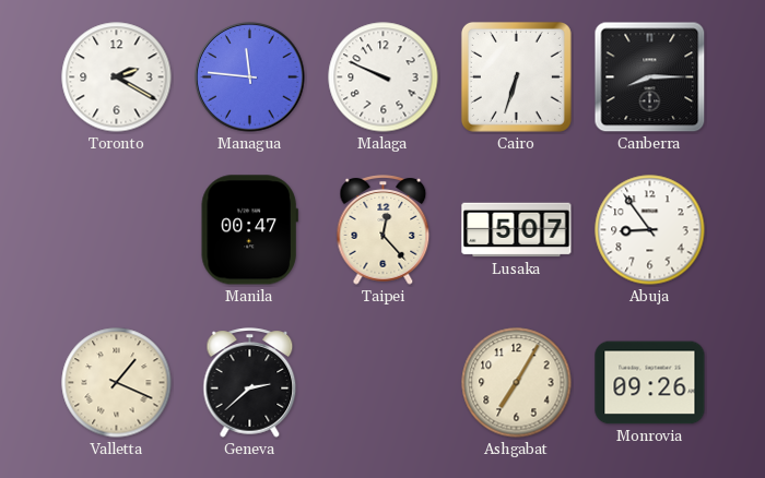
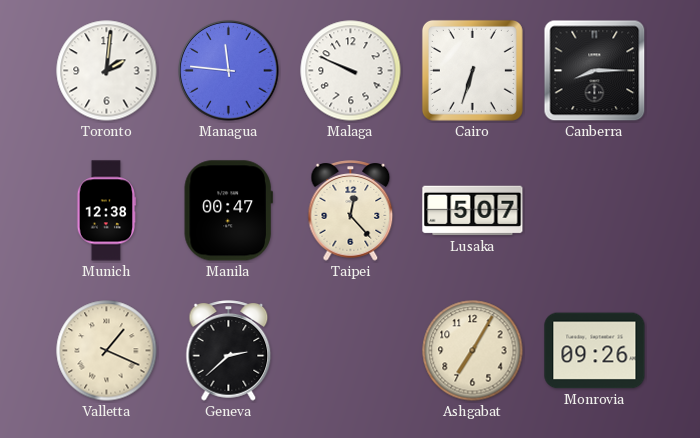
Toronto: 2:20 -> 2:01 (107, 71)
Munich: none -> 12:38 (106, 211)
Abuja: 8:54 -> none (650, 230)
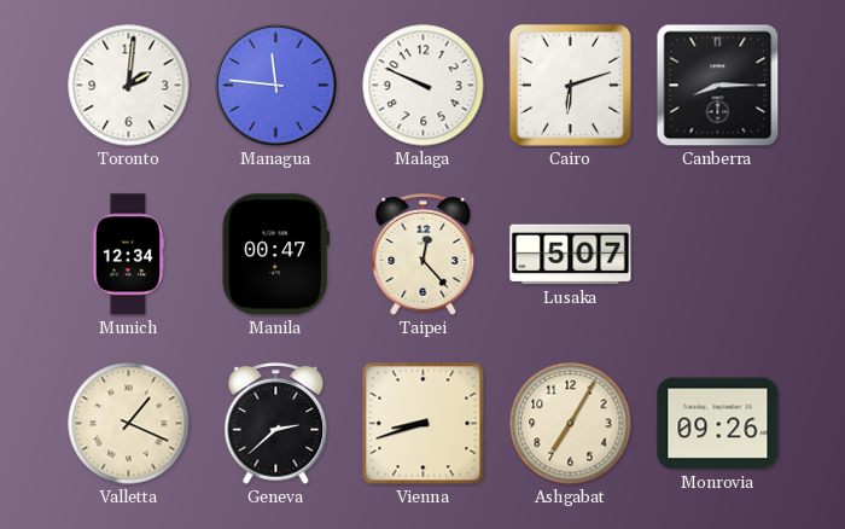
Cairo: 6:33 -> 6:12 (570, 85)
Munich: 12:38 -> 12:34 (128, 255)
Vienna: none -> 8:42 (424, 424)
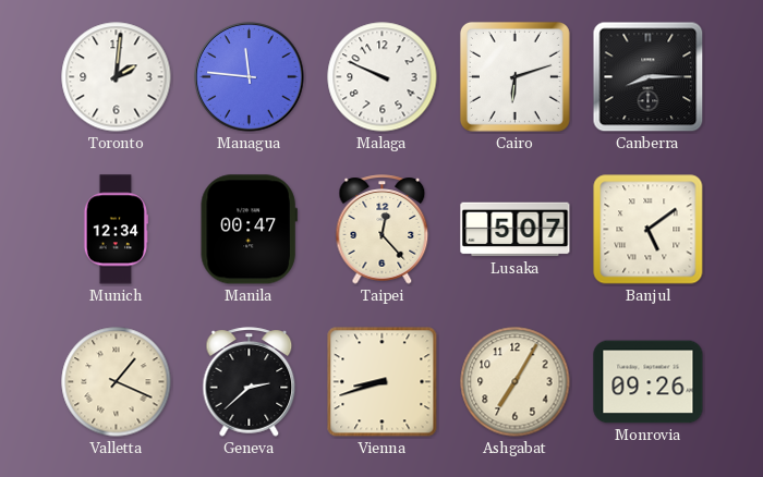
Banjul: none -> 5:09 (649, 230)
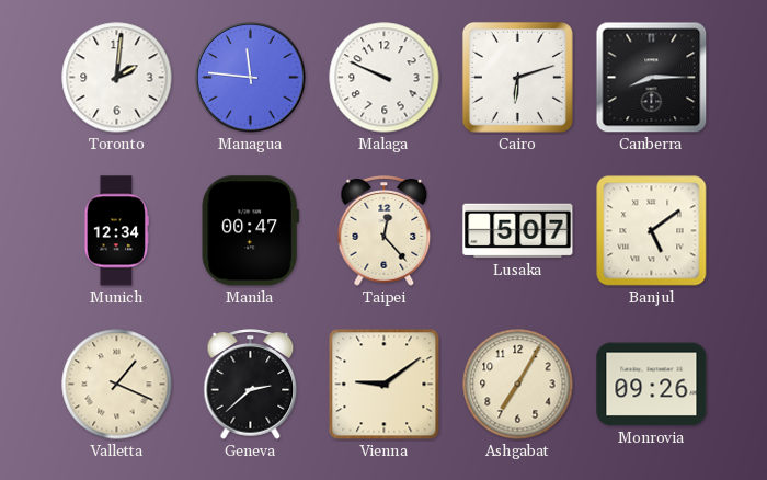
Vienna: 8:42 -> 9:09 (385, 385)
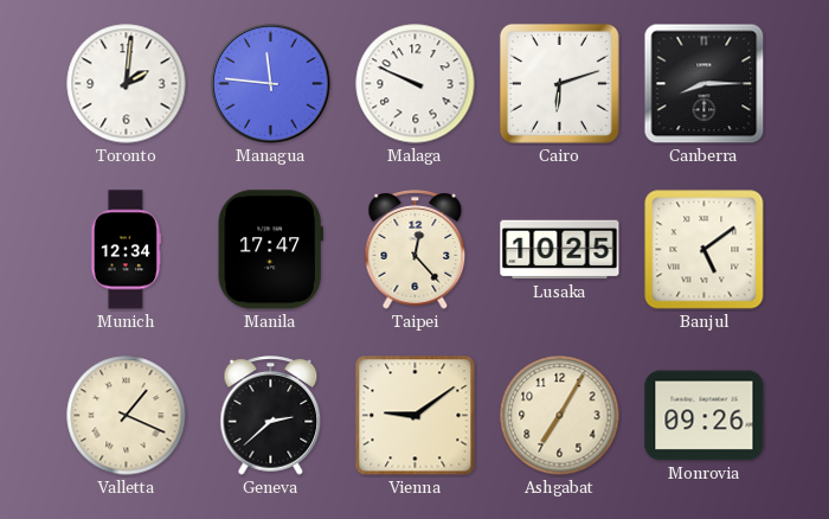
Manila: 00:47 -> 17:47 (270, 250)
Lusaka: 5:07 -> 10:25 (560, 250)
